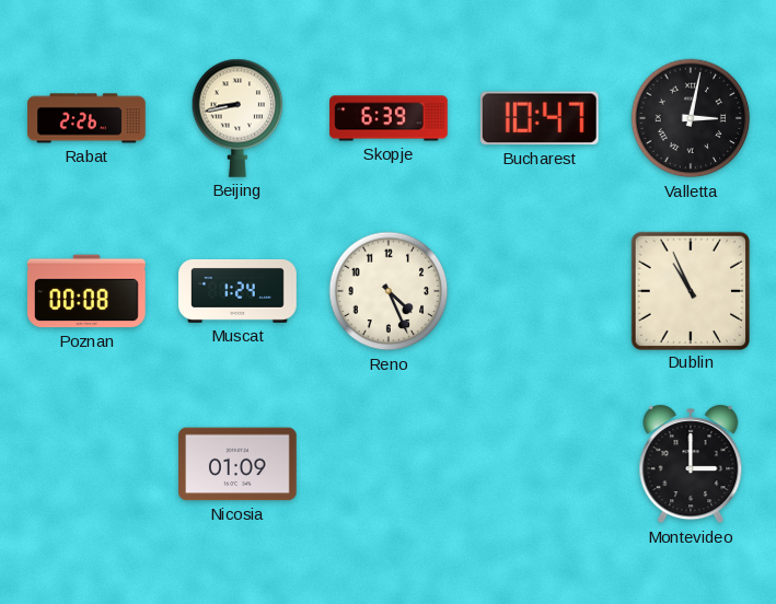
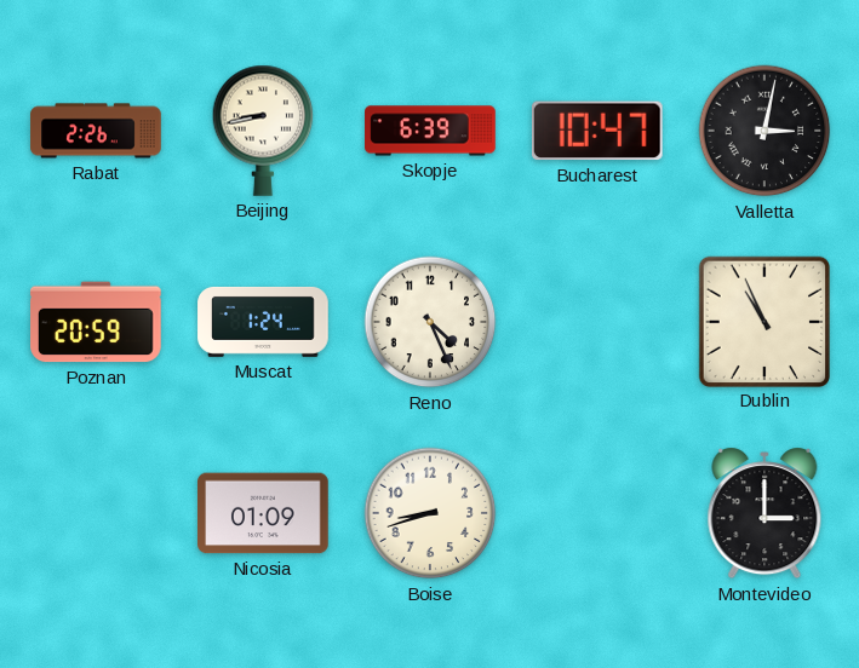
Poznan: 00:08 -> 20:59 (97, 322)
Boise: none -> 8:42 (430, 513)
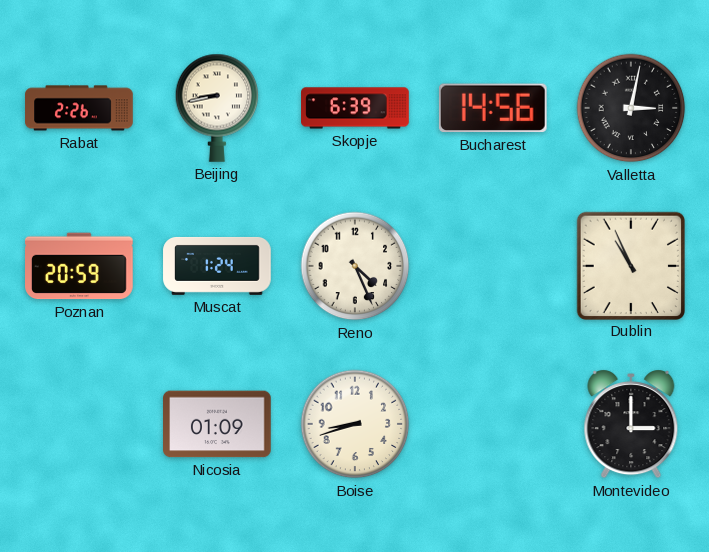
Bucharest: 10:47 -> 14:56 (493, 108)
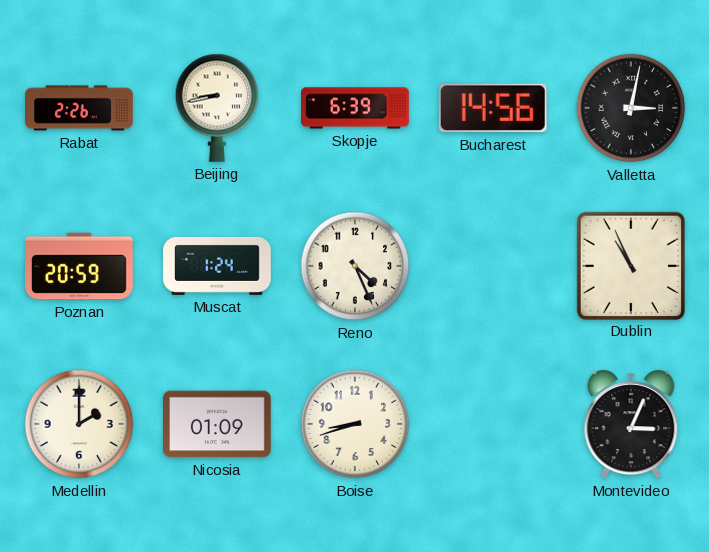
Medellin: none -> 2:00 (79, 424)
Montevideo: 3:00 -> 3:04 (631, 424)
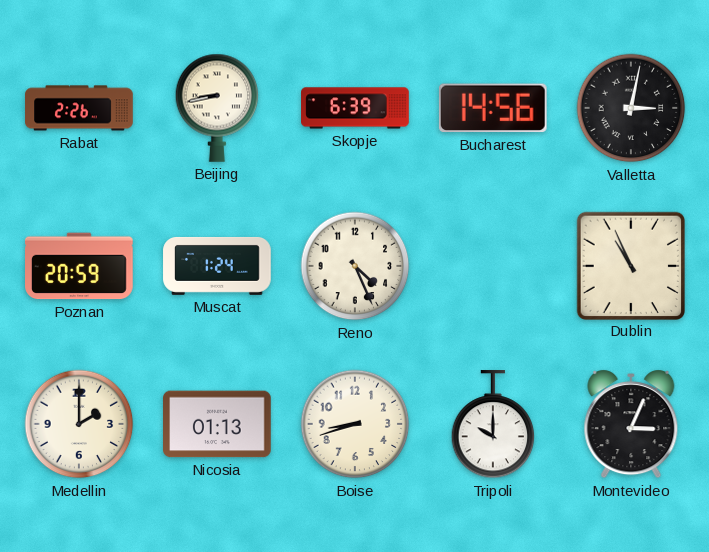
Nicosia: 01:09 -> 01:13 (217, 424)
Tripoli: none -> 10:00 (493, 425)
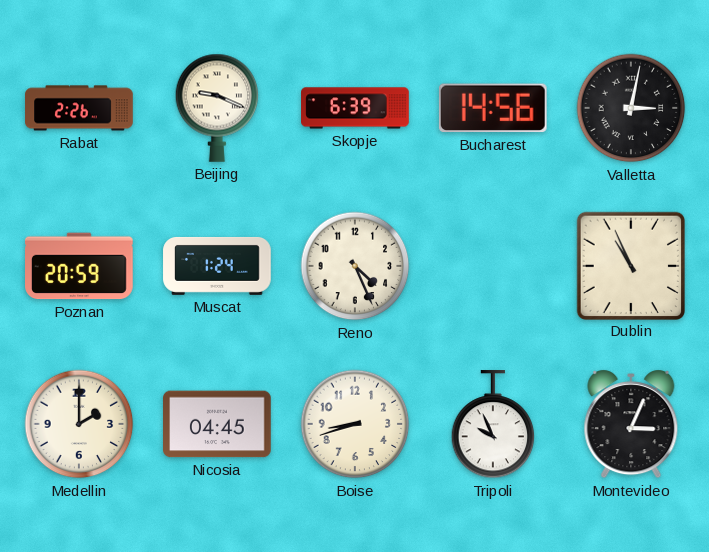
Beijing: 8:43 -> 9:19 (217, 108)
Nicosia: 01:13 -> 04:45 (217, 424)
Tripoli: 10:00 -> 9:56 (493, 425)
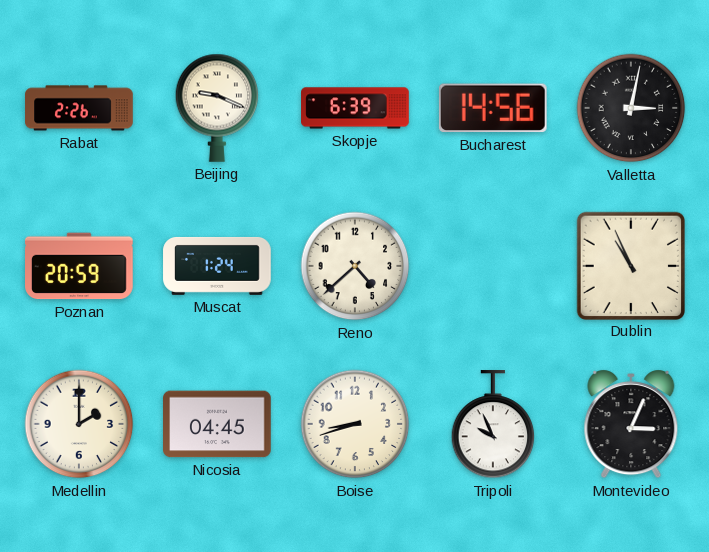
Reno: 4:26 -> 4:38 (355, 266)
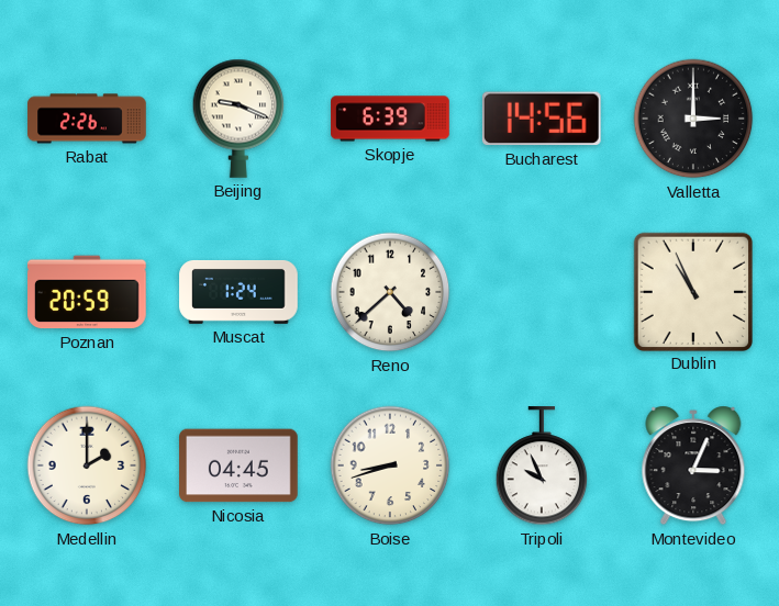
Valletta: 3:02 -> 3:00 (693, 119)
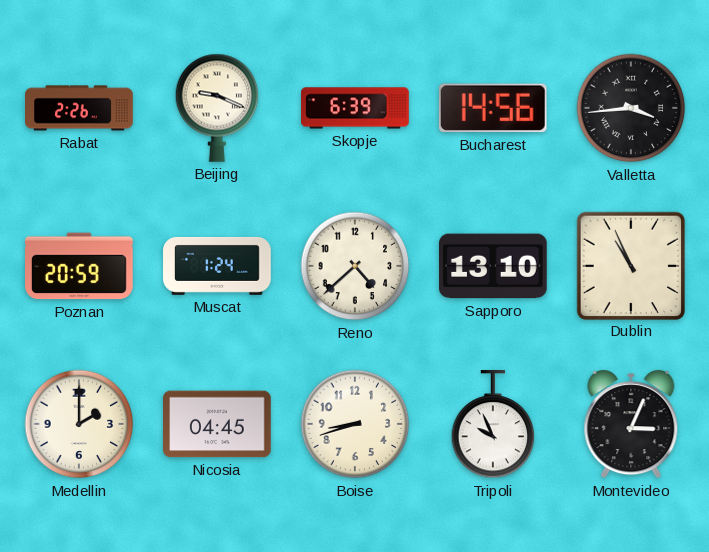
Valletta: 3:00 -> 3:44 (631, 108)
Sapporo: none -> 13:10 (494, 266)
